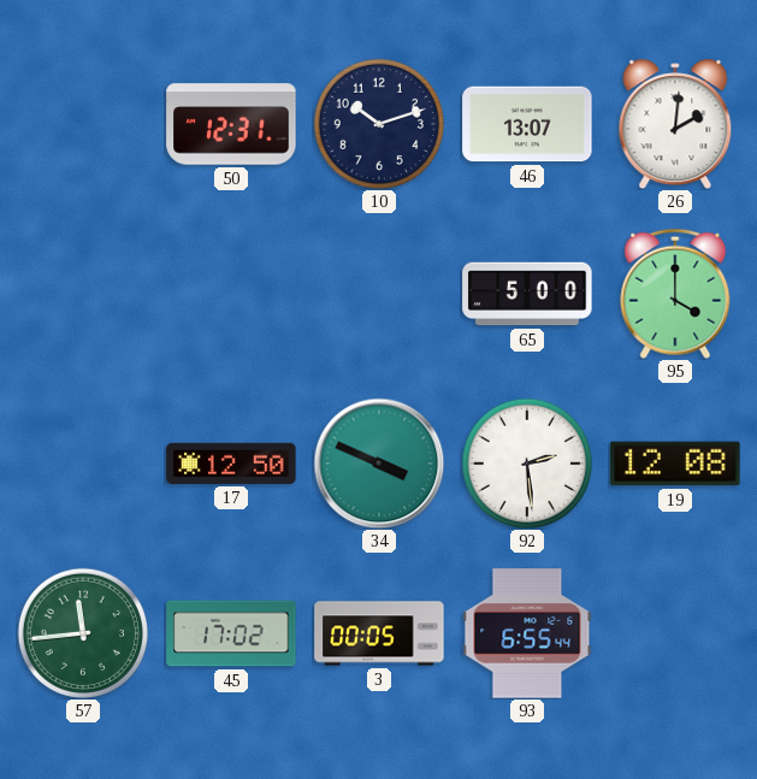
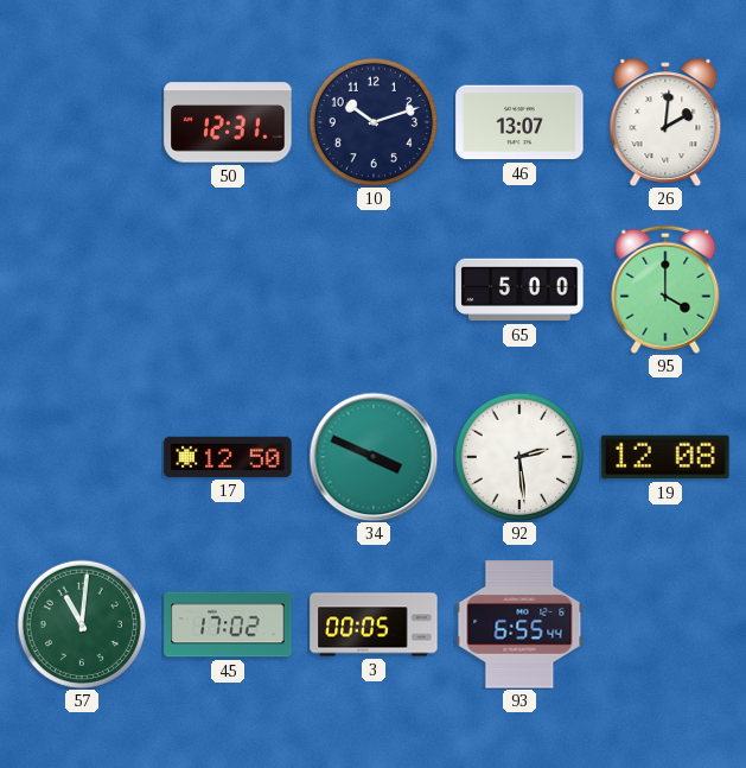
57: 11:44 -> 11:01 (82, 624)
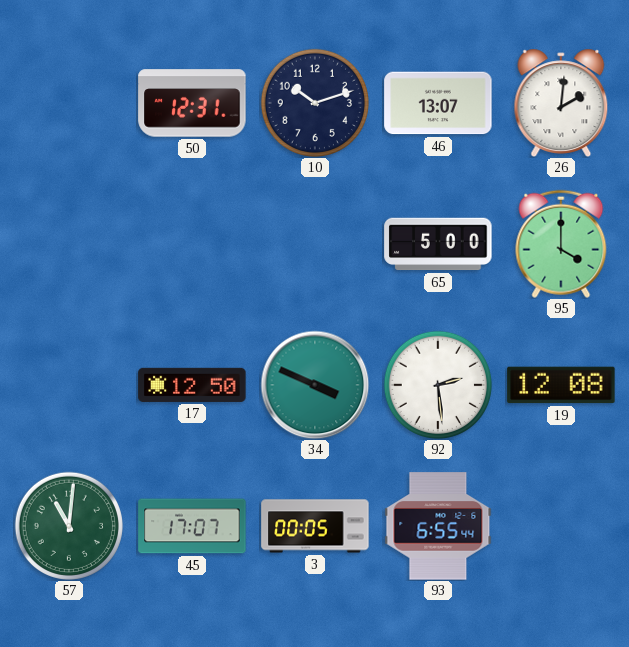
45: 17:02 -> 17:07 (192, 526)
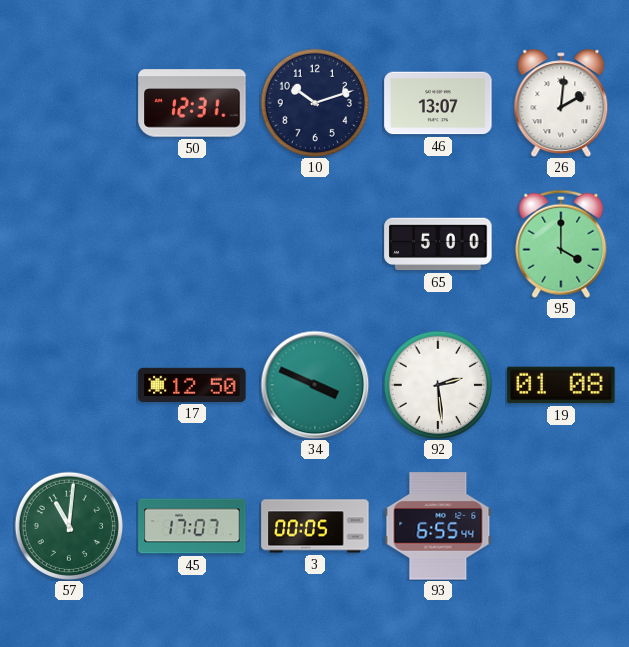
19: 12:08 -> 01:08 (561, 385)
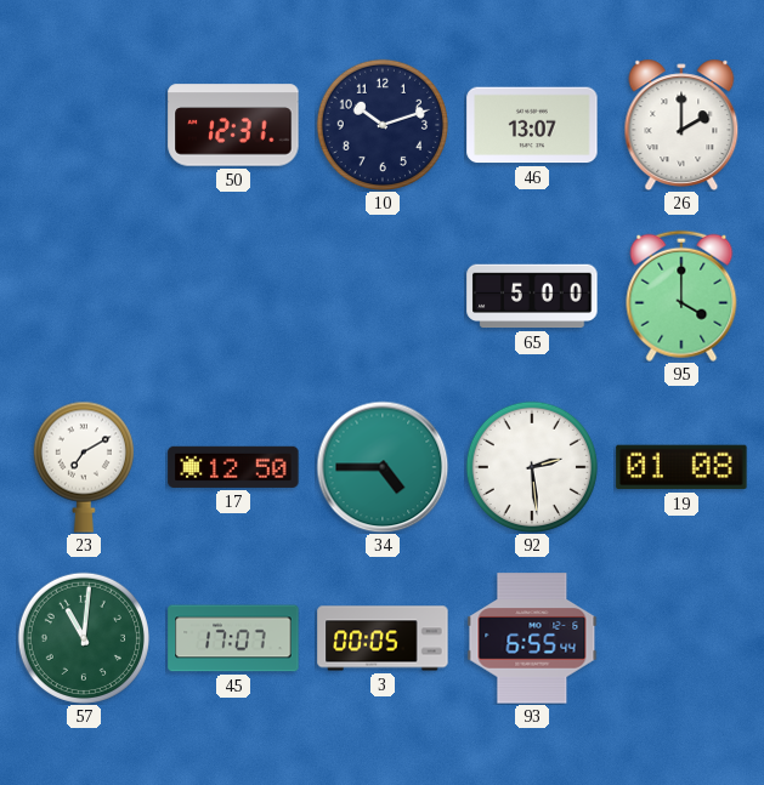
26: 2:01 -> 2:00 (681, 124)
23: none -> 7:10 (84, 467)
34: 3:49 -> 4:45 (383, 467)
